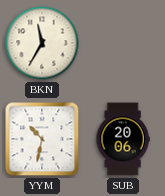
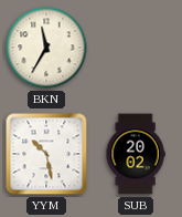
YYM: 10:32 -> 10:28 (46, 154)
SUB: 20:06 -> 20:02 (136, 154)
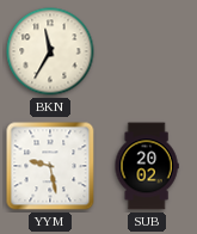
YYM: 10:28 -> 9:28 (50, 166)
